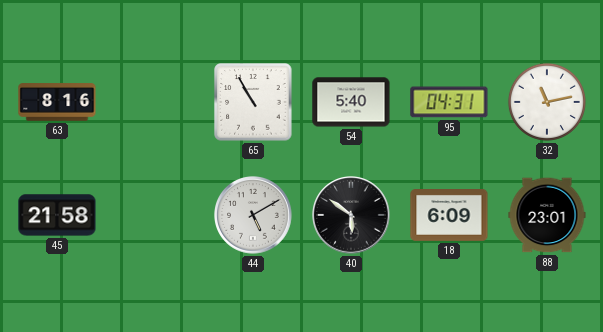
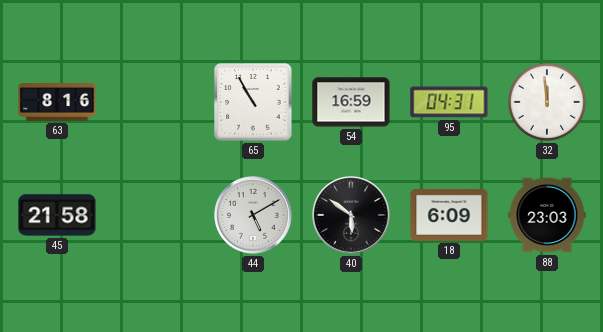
54: 5:40 -> 16:59 (351, 102)
32: 11:13 -> 11:59 (547, 102)
88: 23:01 -> 23:03 (547, 215)
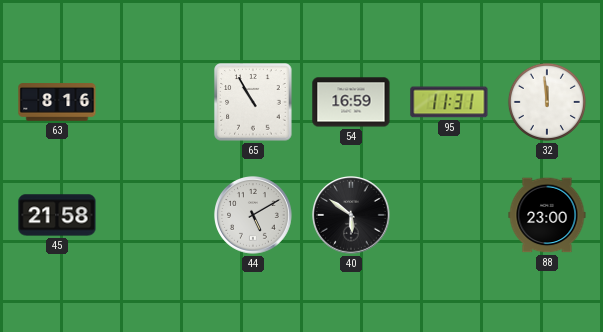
95: 04:31 -> 11:31 (449, 102)
18: 6:09 -> none (449, 216)
88: 23:03 -> 23:00 (547, 215)
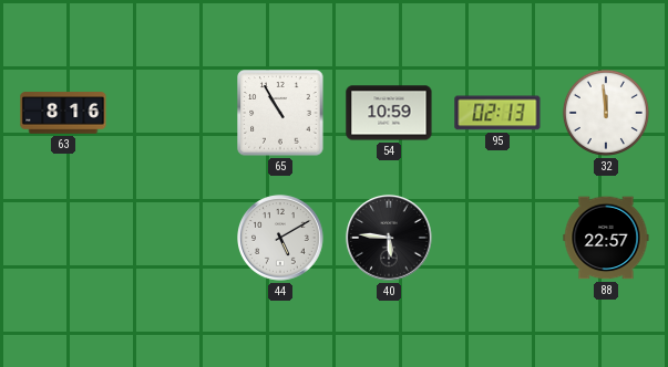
54: 16:59 -> 10:59 (389, 113)
95: 11:31 -> 02:13 (497, 113)
45: 21:58 -> none (57, 215)
40: 5:51 -> 5:46 (389, 238)
88: 23:00 -> 22:57 (606, 238)
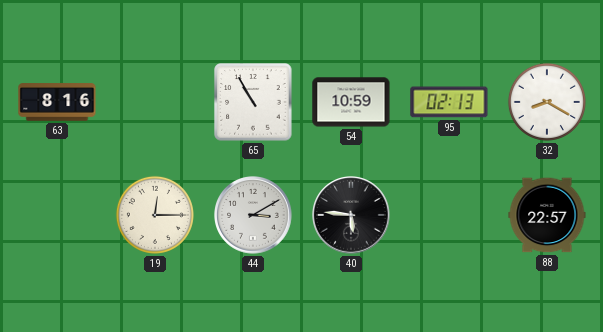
32: 11:59 -> 8:20 (547, 102)
19: none -> 12:15 (155, 215)
44: 5:10 -> 3:10 (253, 215)
